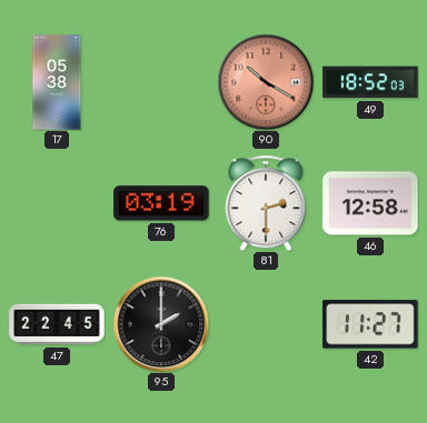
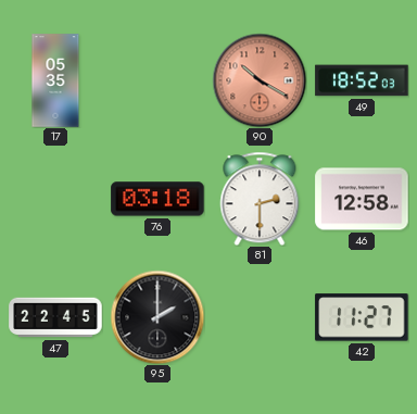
17: 05:38 -> 05:35 (55, 80)
76: 03:19 -> 03:18 (157, 199)
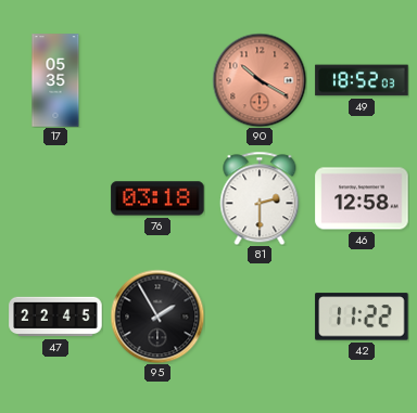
95: 2:00 -> 1:55 (157, 317)
42: 11:27 -> 11:22 (362, 317)
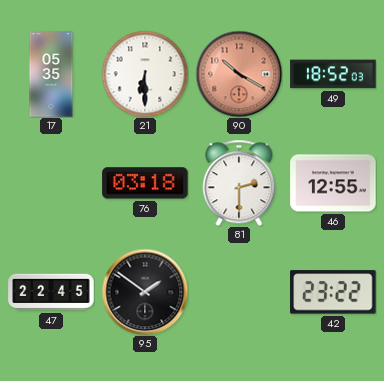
21: none -> 6:30 (145, 74)
46: 12:58 -> 12:55 (333, 183)
95: 1:55 -> 1:51 (145, 292)
42: 11:22 -> 23:22 (333, 292)
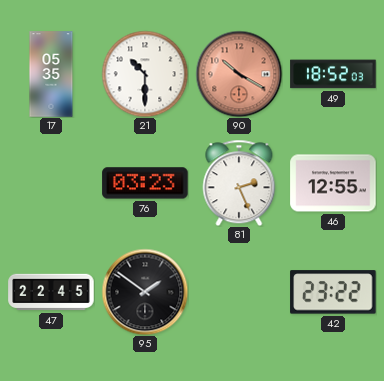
21: 6:30 -> 10:30 (145, 74)
76: 03:18 -> 03:23 (145, 183)
81: 2:30 -> 2:26 (239, 183)
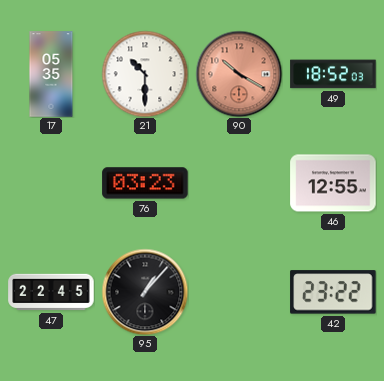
81: 2:26 -> none (239, 183)
95: 1:51 -> 1:07 (145, 292)
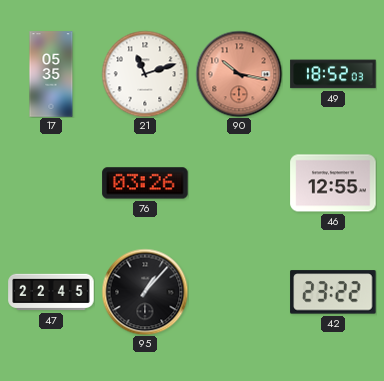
21: 10:30 -> 11:12 (145, 74)
90: 10:20 -> 10:17 (239, 74)
76: 03:23 -> 03:26 (145, 183)
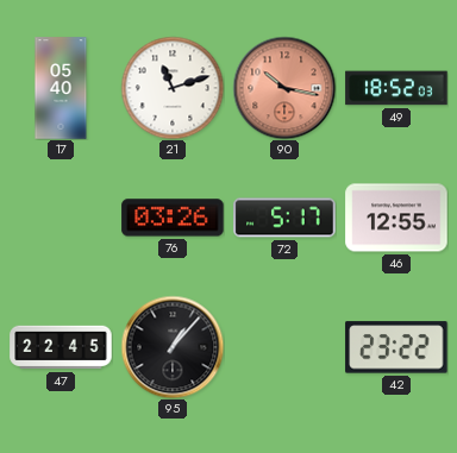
17: 05:35 -> 05:40 (61, 88)
72: none -> 5:17 (284, 218)
